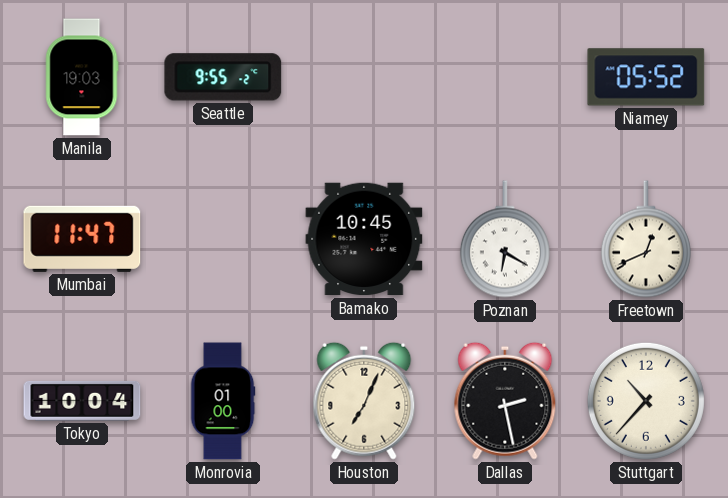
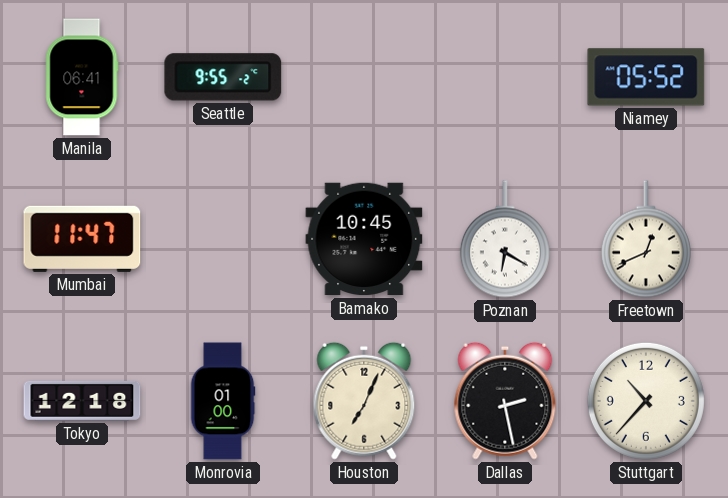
Manila: 19:03 -> 06:41 (82, 77)
Tokyo: 10:04 -> 12:18 (82, 401)
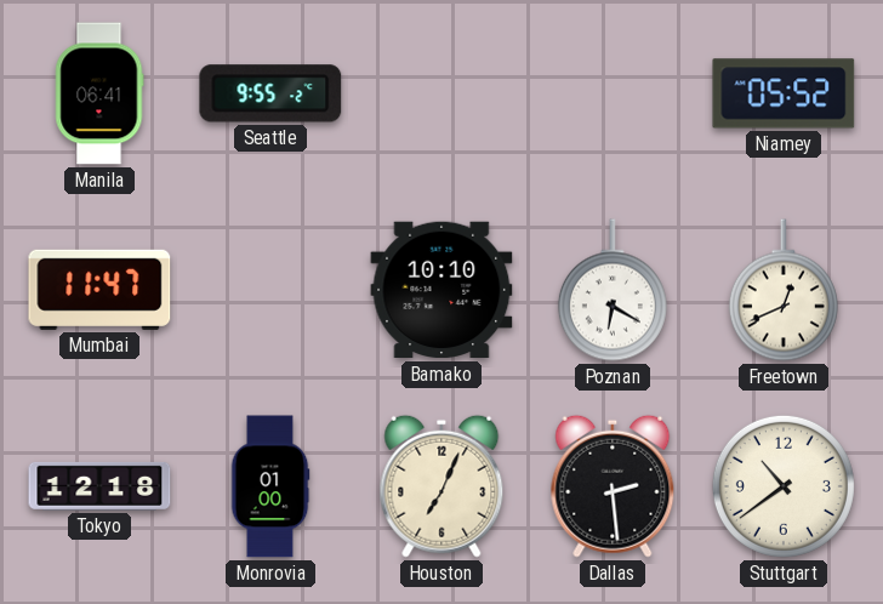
Bamako: 10:45 -> 10:10 (441, 290)
Dallas: 2:28 -> 2:29 (613, 486)
Stuttgart: 10:37 -> 10:39 (784, 486)
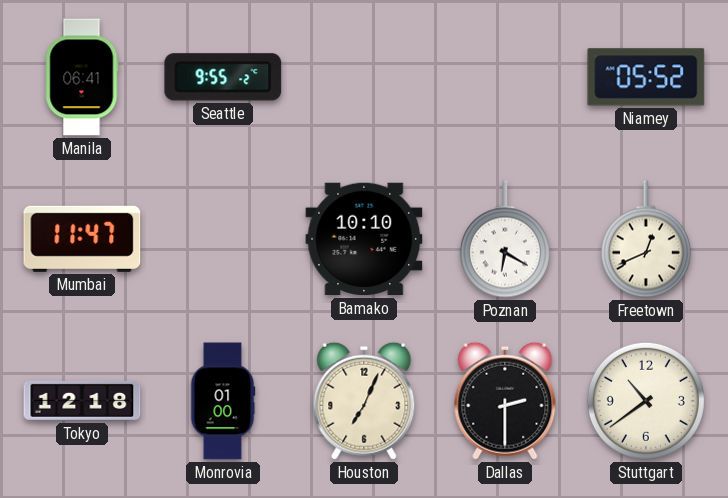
Dallas: 2:29 -> 2:30 (505, 401)
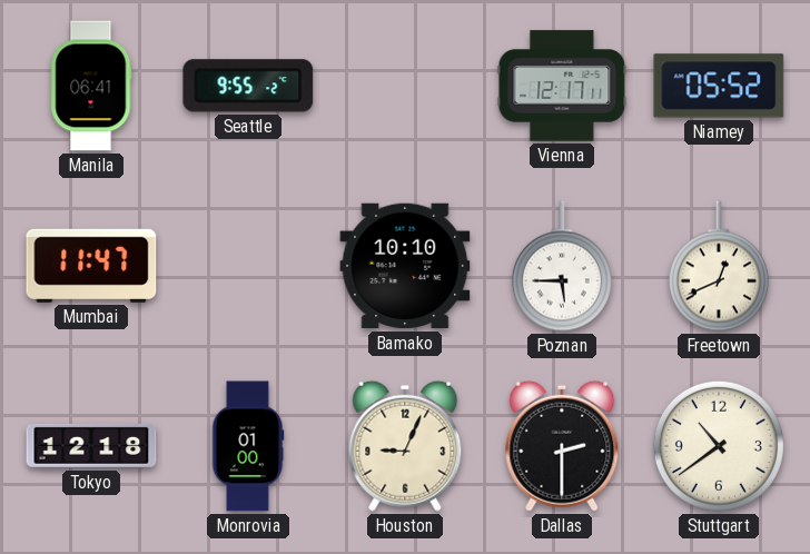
Vienna: none -> 12:17 (562, 86)
Poznan: 6:20 -> 5:45 (562, 266)
Houston: 7:04 -> 9:04 (405, 446)
